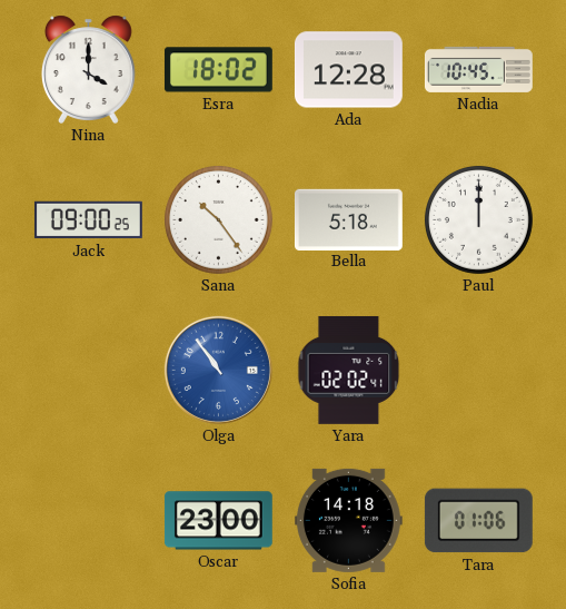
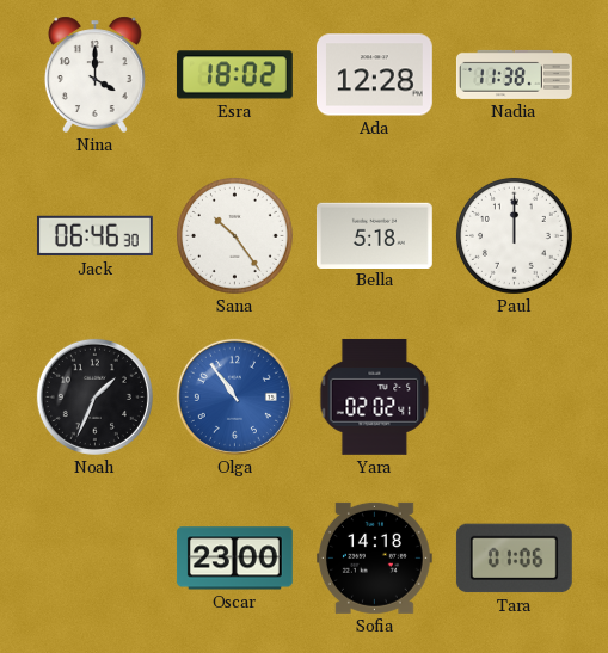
Nadia: 10:45 -> 11:38 (514, 74)
Jack: 09:00 -> 06:46 (94, 236)
Noah: none -> 1:34 (94, 396)
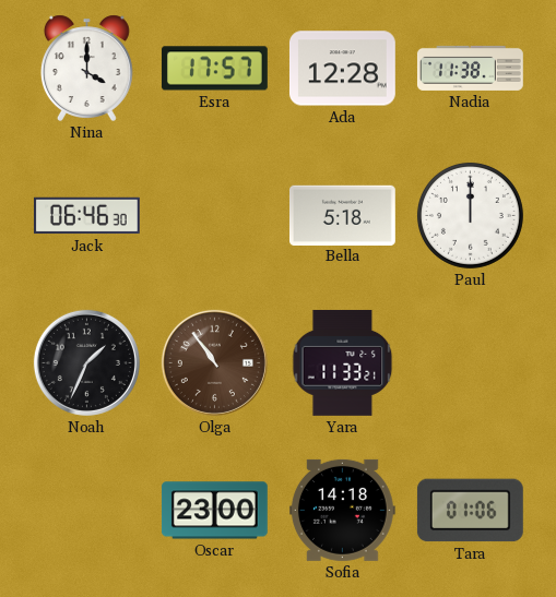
Esra: 18:02 -> 17:57 (214, 69)
Sana: 10:24 -> none (234, 235)
Olga dial: blue -> brown (214, 362)
Yara: 02:02 -> 11:33 (343, 362)
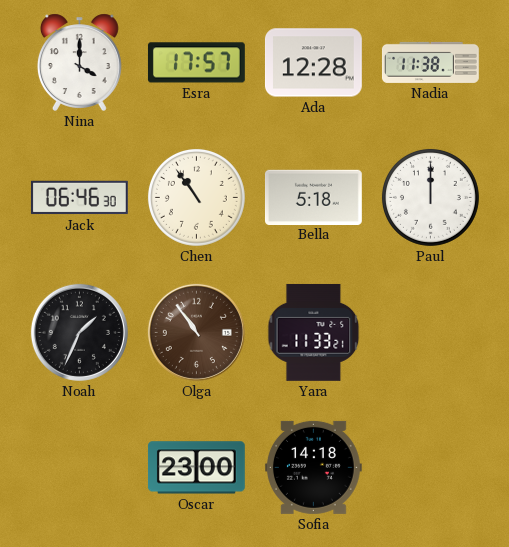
Chen: none -> 10:54 (196, 197)
Tara: 01:06 -> none (470, 511)
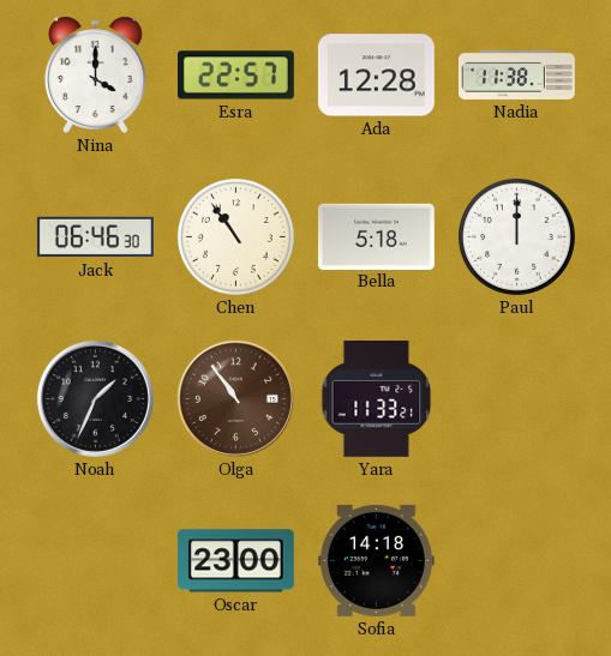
Esra: 17:57 -> 22:57 (235, 76)
